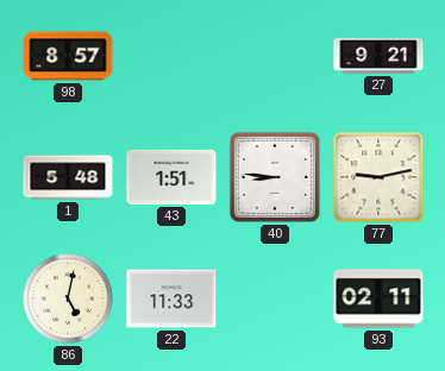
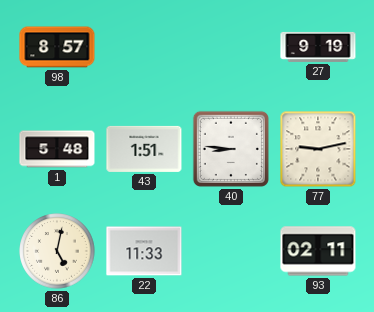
27: 9:21 -> 9:19 (318, 47)
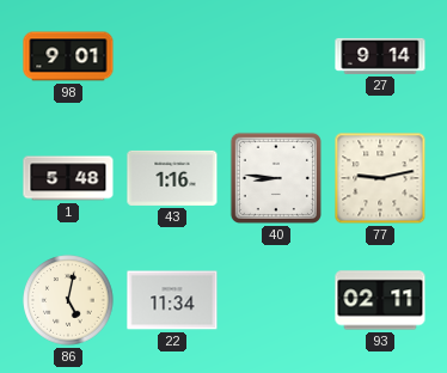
98: 8:57 -> 9:01 (68, 56)
27: 9:19 -> 9:14 (380, 56)
43: 1:51 -> 1:16 (172, 178)
22: 11:33 -> 11:34 (172, 300)
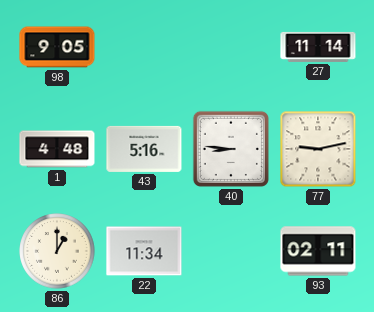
98: 9:01 -> 9:05 (57, 47)
27: 9:14 -> 11:14 (318, 47)
1: 5:48 -> 4:48 (57, 149)
43: 1:16 -> 5:16 (144, 149)
86: 5:02 -> 1:00 (57, 251)
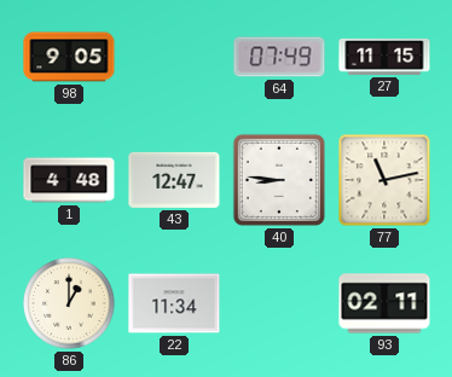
64: none -> 07:49 (279, 57)
27: 11:14 -> 11:15 (384, 57)
43: 5:16 -> 12:47 (174, 180)
77: 9:13 -> 11:13 (384, 180)
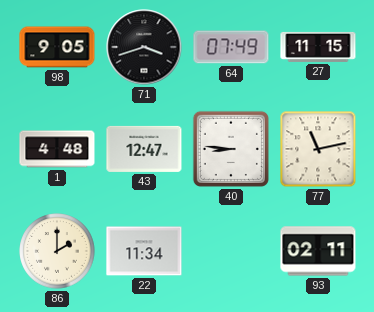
71: none -> 3:42 (144, 47)
86: 1:00 -> 2:00 (57, 251)
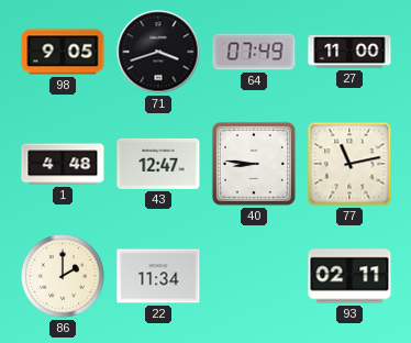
27: 11:15 -> 11:00 (349, 52)
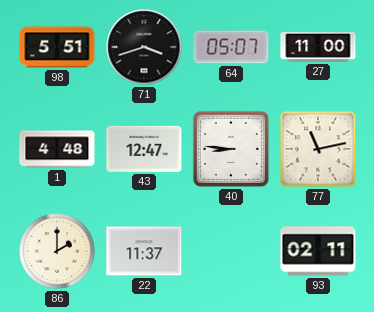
98: 9:05 -> 5:51 (57, 47)
64: 07:49 -> 05:07 (231, 47)
22: 11:34 -> 11:37 (144, 251)
